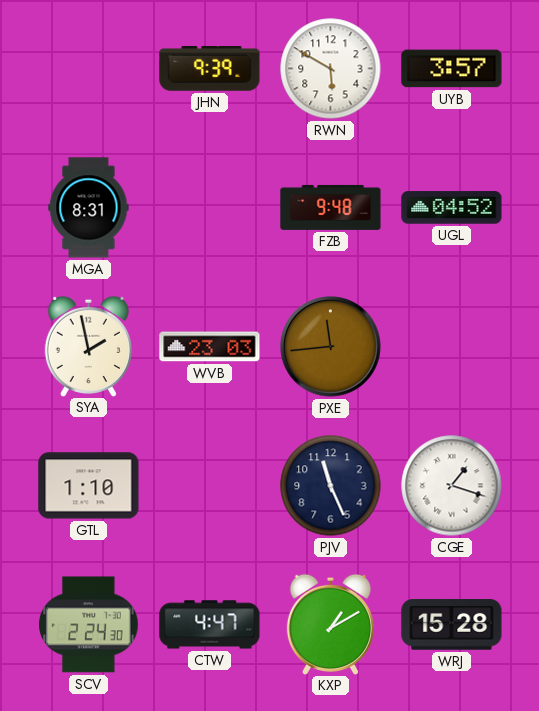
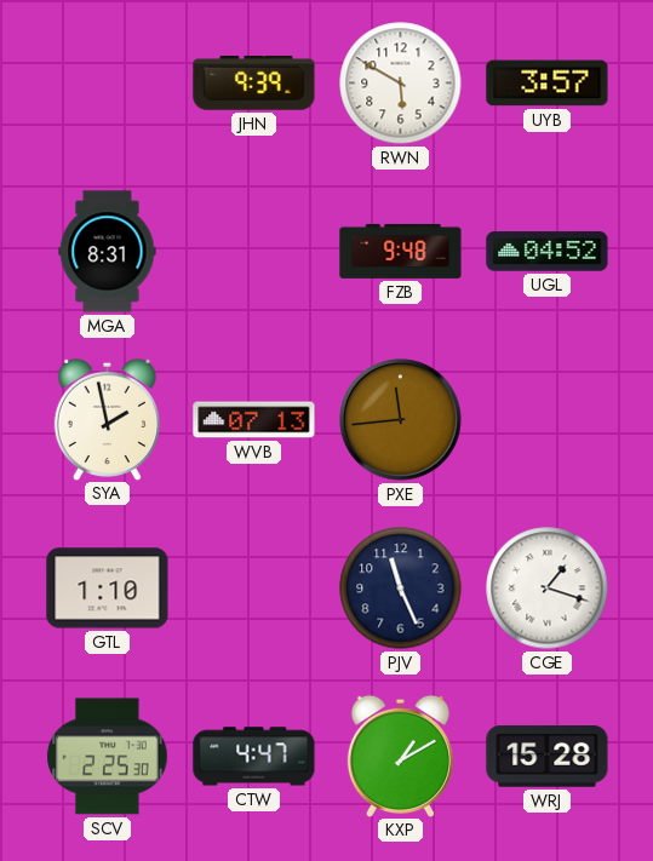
WVB: 23:03 -> 07:13 (254, 420)
SCV: 2:24 -> 2:25 (108, 757)
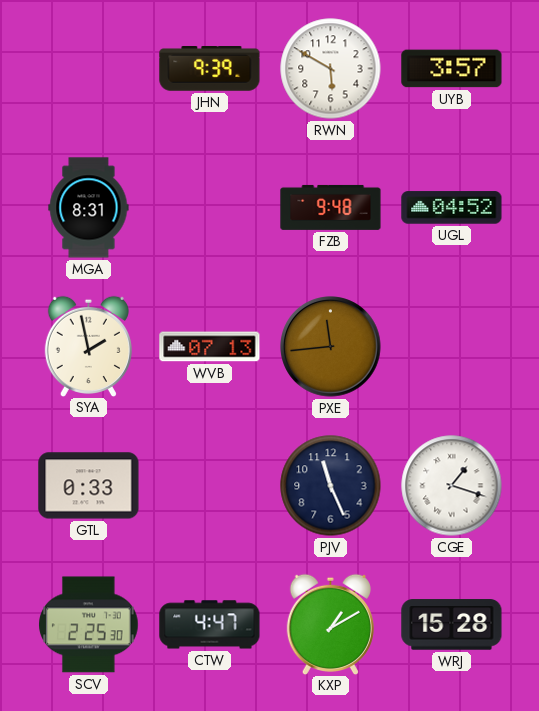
GTL: 1:10 -> 0:33 (89, 486)
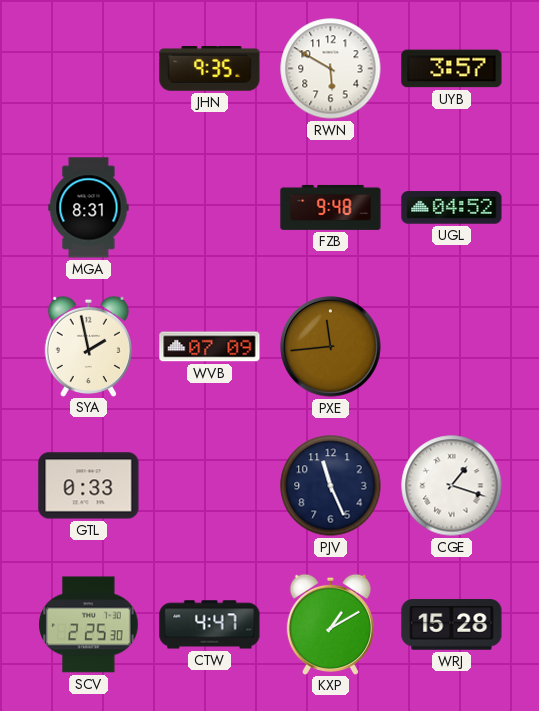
JHN: 9:39 -> 9:35 (210, 69)
WVB: 07:13 -> 07:09 (210, 347)
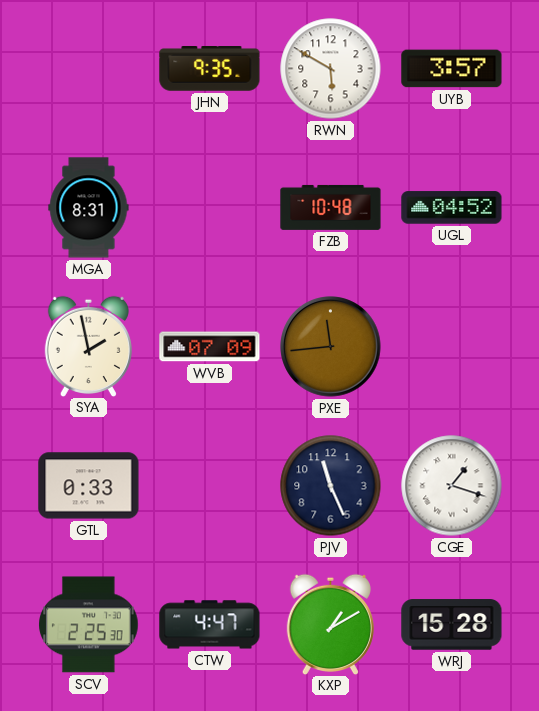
FZB: 9:48 -> 10:48 (331, 207)
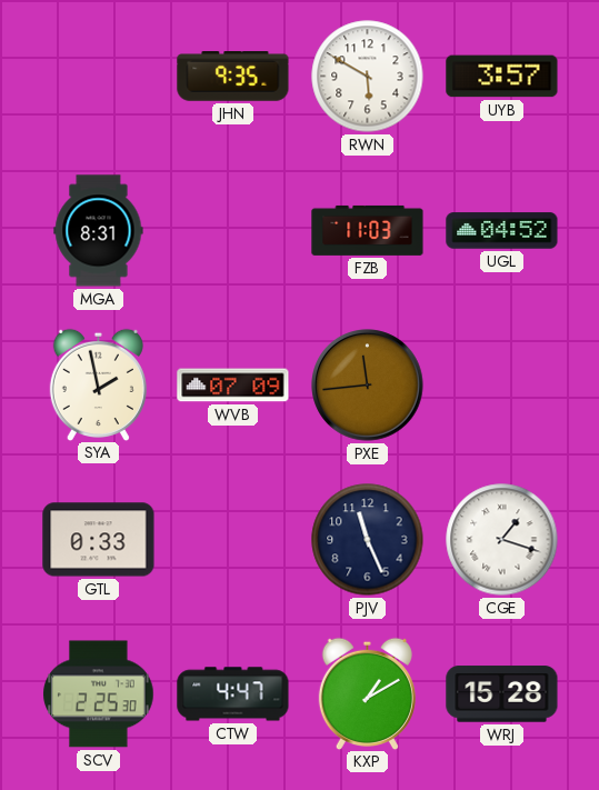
FZB: 10:48 -> 11:03 (368, 230)
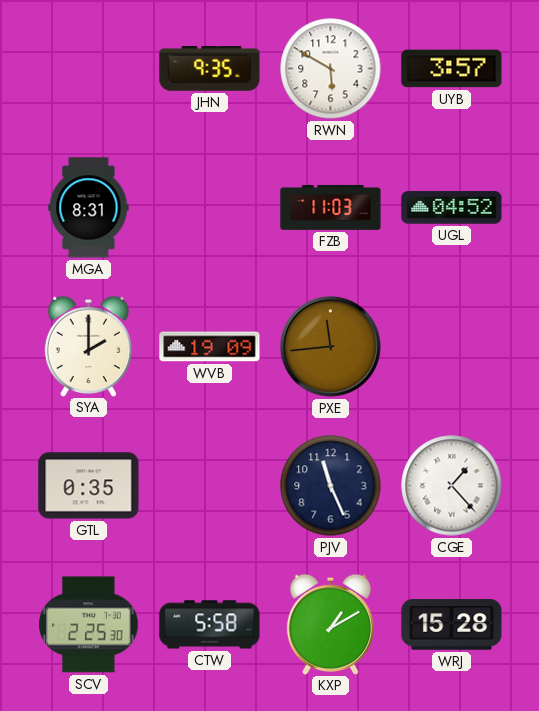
SYA: 1:58 -> 2:00 (88, 346)
WVB: 07:09 -> 19:09 (210, 347)
GTL: 0:33 -> 0:35 (89, 486)
CGE: 1:18 -> 1:23 (452, 486)
CTW: 4:47 -> 5:58 (210, 625)
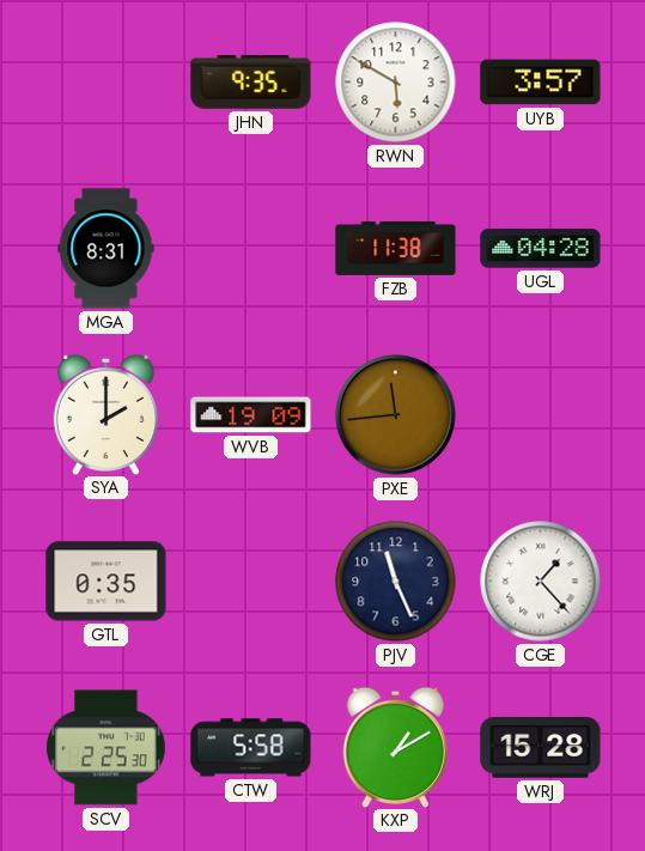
FZB: 11:03 -> 11:38 (396, 248)
UGL: 04:52 -> 04:28 (541, 249)
